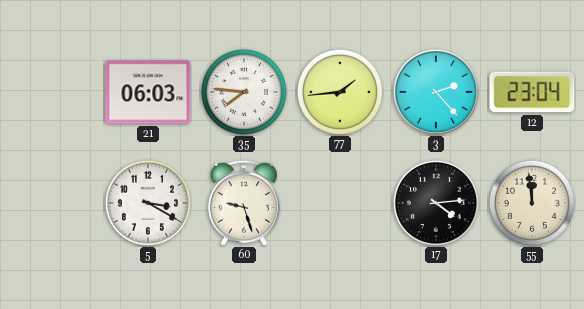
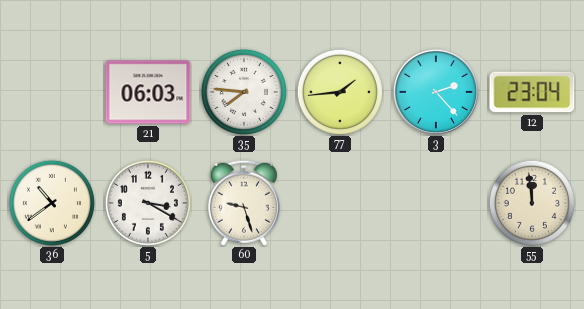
36: none -> 10:39 (52, 203)
17: 4:14 -> none (436, 203)
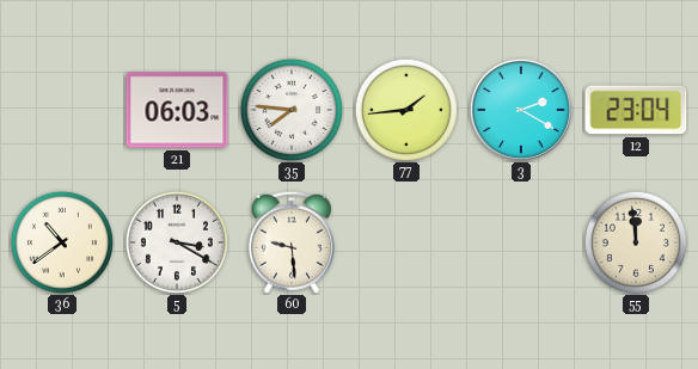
3: 2:23 -> 2:20 (521, 110)
60: 9:27 -> 9:29 (292, 242)
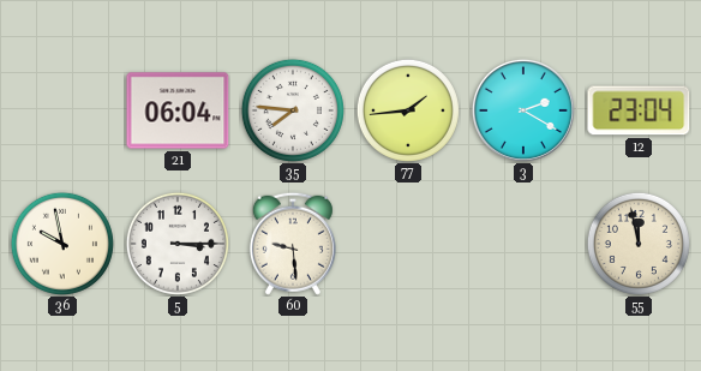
21: 06:03 -> 06:04 (178, 110)
36: 10:39 -> 9:58 (62, 244)
5: 3:20 -> 3:15 (178, 244)
55: 11:59 -> 11:58 (639, 244)
